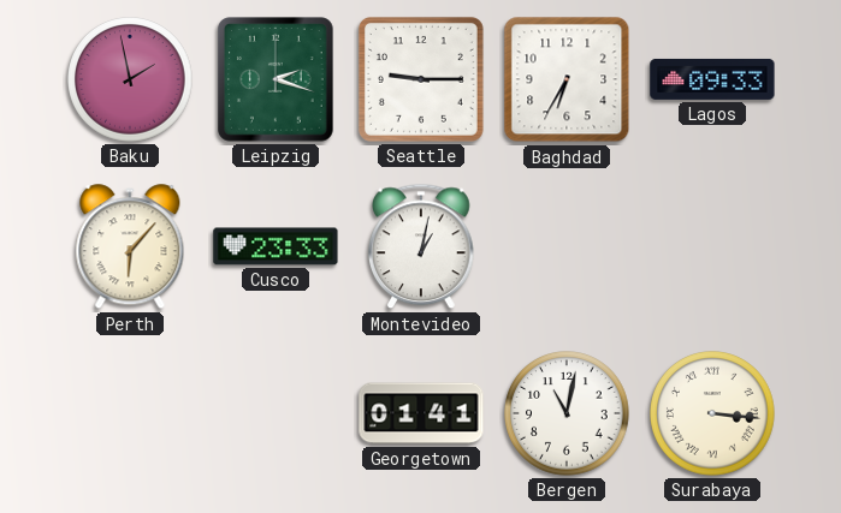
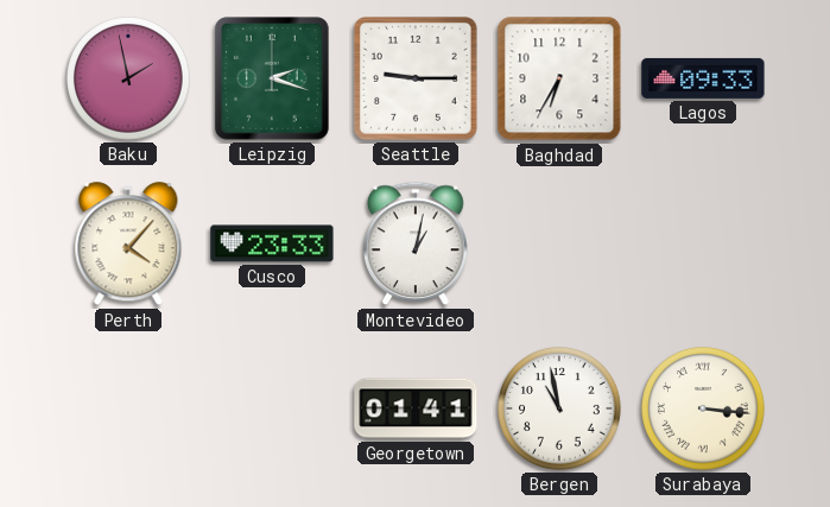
Perth: 6:07 -> 4:07 (128, 245)
Bergen: 11:02 -> 10:58 (559, 408)
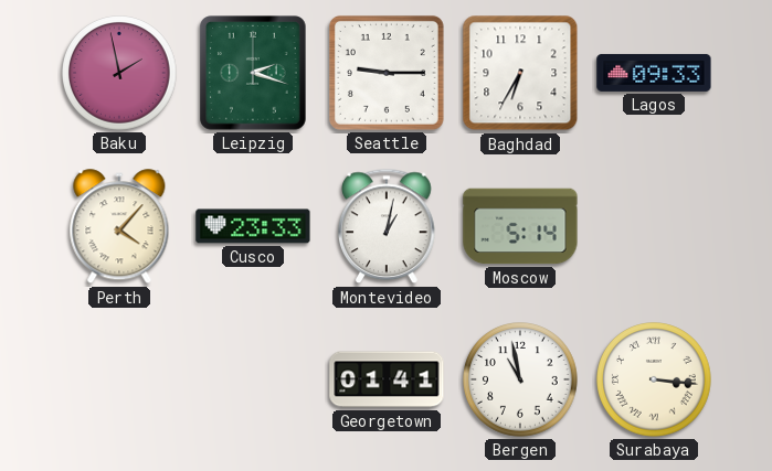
Moscow: none -> 5:14 (520, 226)
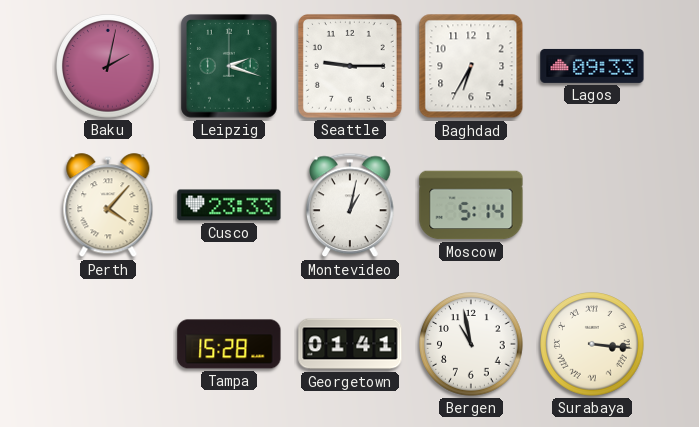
Baku: 1:58 -> 2:02 (108, 66)
Tampa: none -> 15:28 (229, 344)
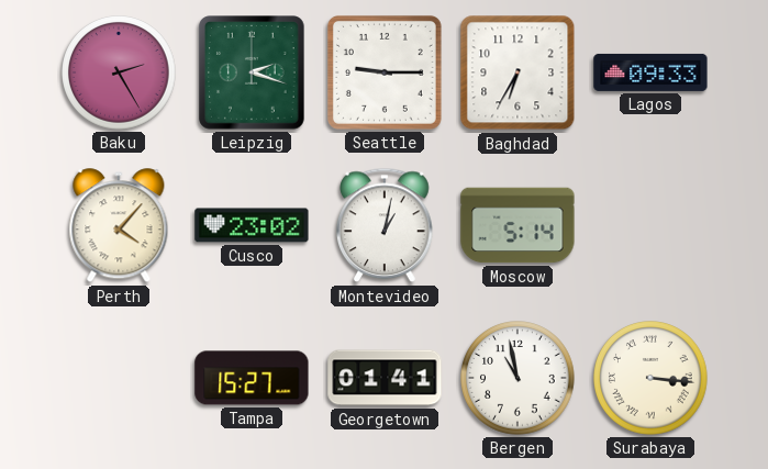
Baku: 2:02 -> 2:25 (119, 72)
Cusco: 23:33 -> 23:02 (252, 225)
Tampa: 15:28 -> 15:27 (252, 378)
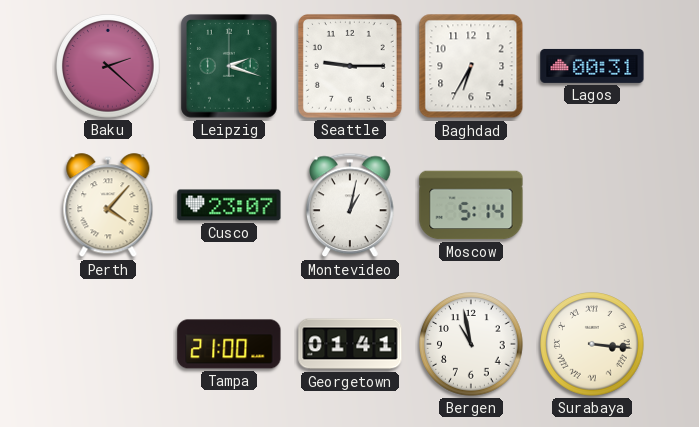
Baku: 2:25 -> 2:22 (108, 66)
Lagos: 09:33 -> 00:31 (592, 66)
Cusco: 23:02 -> 23:07 (229, 205)
Tampa: 15:27 -> 21:00 (229, 344)
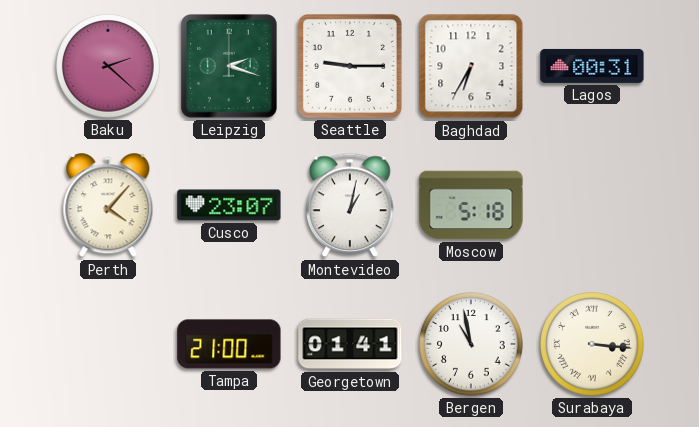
Moscow: 5:14 -> 5:18 (471, 205)
